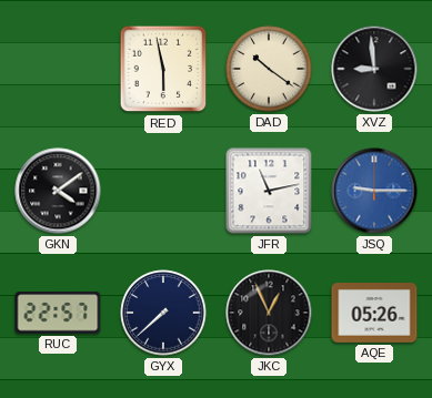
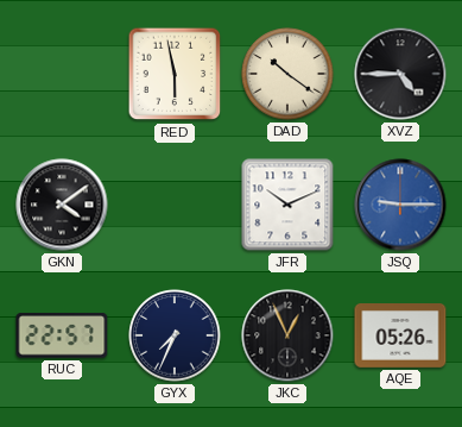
XVZ: 8:59 -> 4:45 (400, 74)
JFR: 11:13 -> 10:11 (287, 205)
GYX: 7:38 -> 7:34 (175, 335)
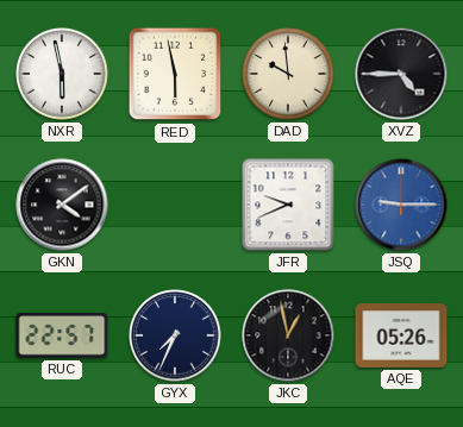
NXR: none -> 5:58 (62, 74)
DAD: 10:21 -> 9:59 (288, 74)
JFR: 10:11 -> 9:41 (288, 205)
JKC: 12:56 -> 12:58 (288, 335)
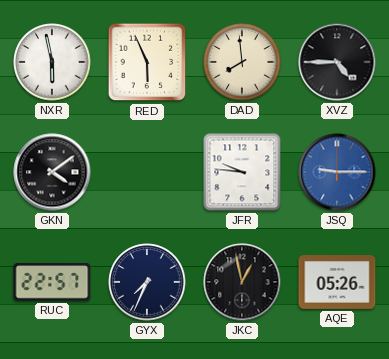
RED: 5:58 -> 5:56 (147, 62)
DAD: 9:59 -> 7:59 (242, 62)
JFR: 9:41 -> 9:46 (242, 172)
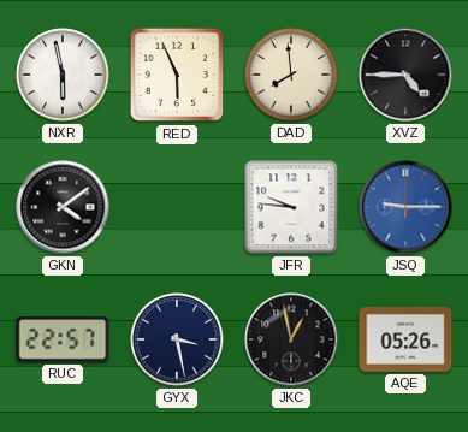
GYX: 7:34 -> 3:28 (177, 339)
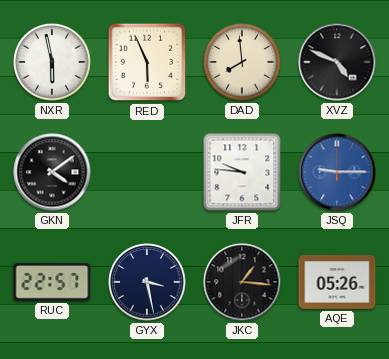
XVZ: 4:45 -> 4:49 (337, 62)
JKC: 12:58 -> 1:16 (242, 282)
